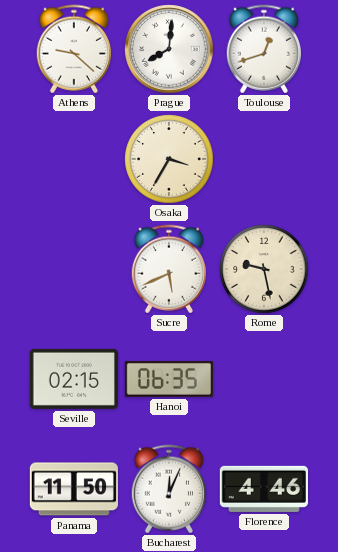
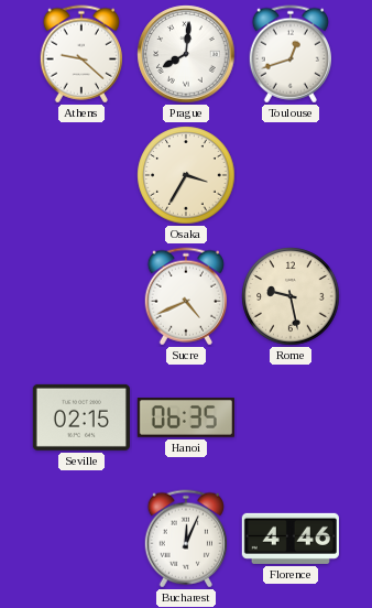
Sucre: 5:41 -> 4:41 (185, 296)
Panama: 11:50 -> none (74, 489)
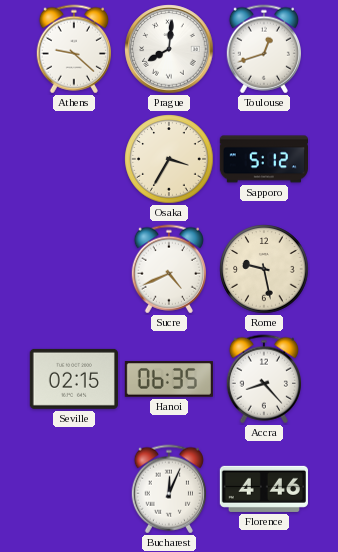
Sapporo: none -> 5:12 (263, 159)
Accra: none -> 8:23 (263, 379)
